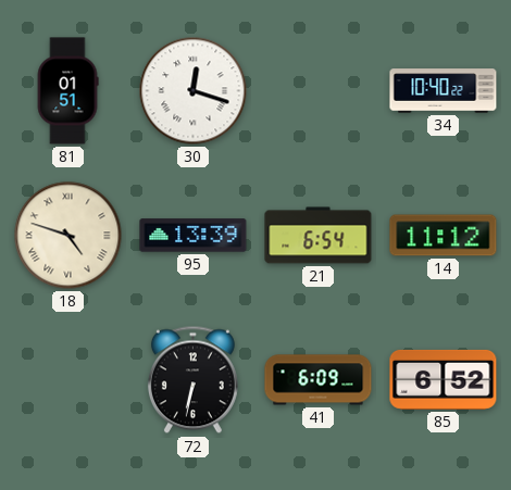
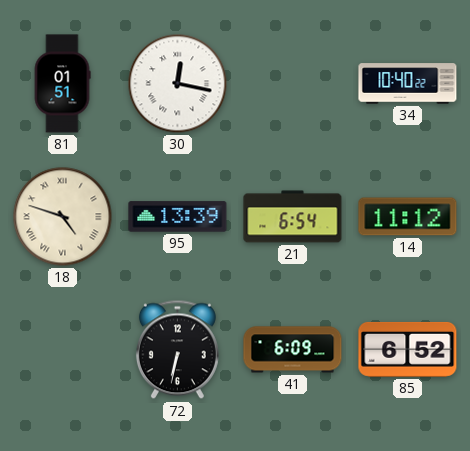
30: 12:18 -> 12:17 (178, 84)
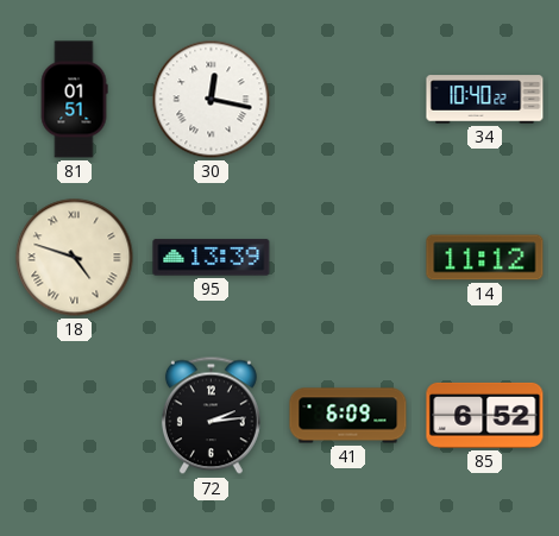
21: 6:54 -> none (293, 217)
72: 6:32 -> 2:14 (211, 416)
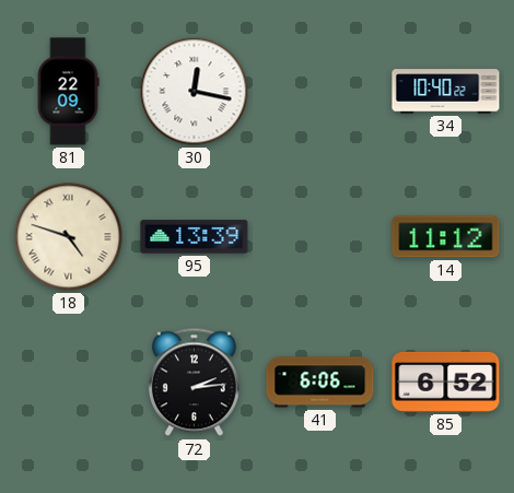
81: 01:51 -> 22:09 (68, 92)
41: 6:09 -> 6:06 (320, 383)
